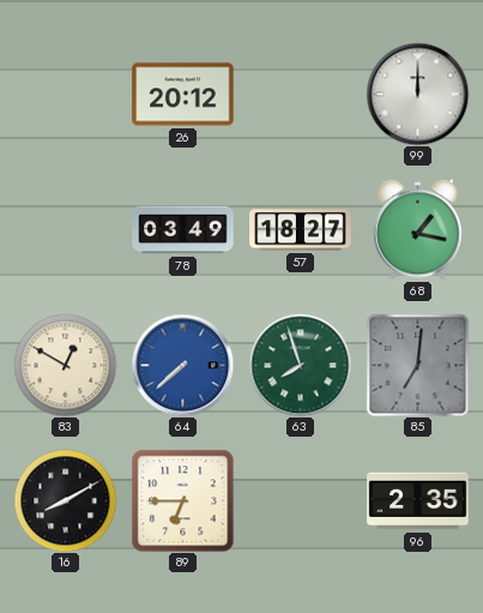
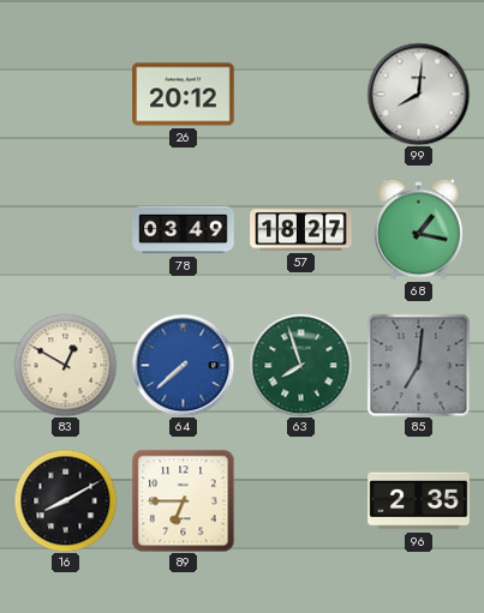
99: 12:00 -> 8:01 (418, 94)
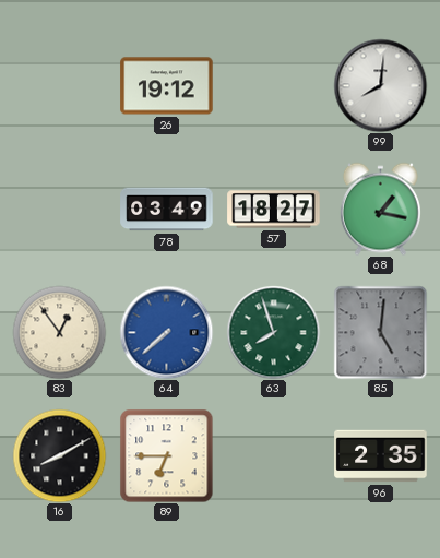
26: 20:12 -> 19:12 (167, 86)
83: 12:50 -> 12:54 (59, 332)
85: 7:01 -> 5:01 (380, 332)
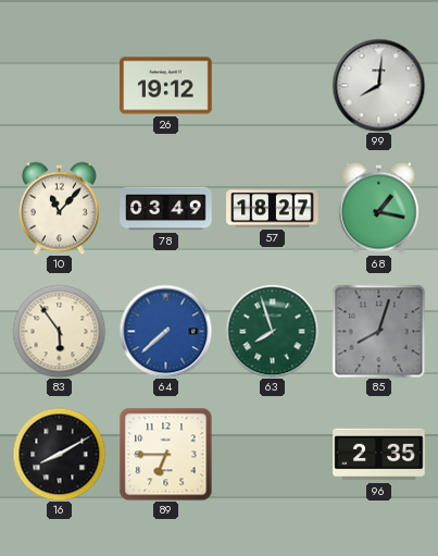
10: none -> 11:07 (59, 208)
83: 12:54 -> 5:54 (59, 331)
85: 5:01 -> 8:03 (378, 331)
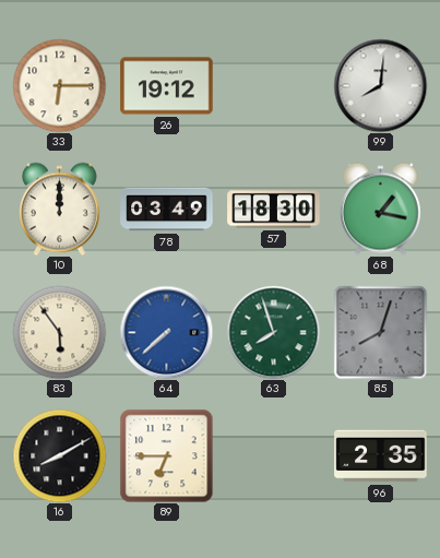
33: none -> 6:15 (59, 85)
10: 11:07 -> 12:00 (59, 209)
57: 18:27 -> 18:30 (274, 210)
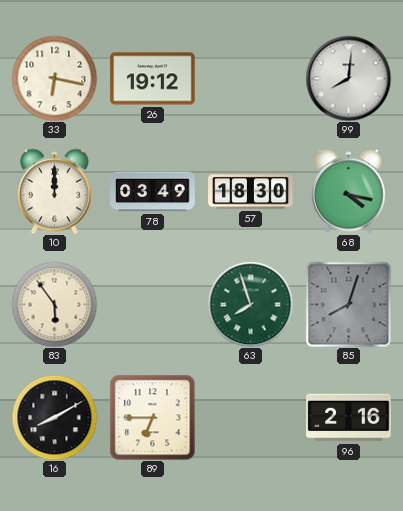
33: 6:15 -> 6:17 (54, 78)
68: 1:17 -> 4:17 (348, 191)
64: 7:38 -> none (166, 332)
96: 2:35 -> 2:16 (349, 418)
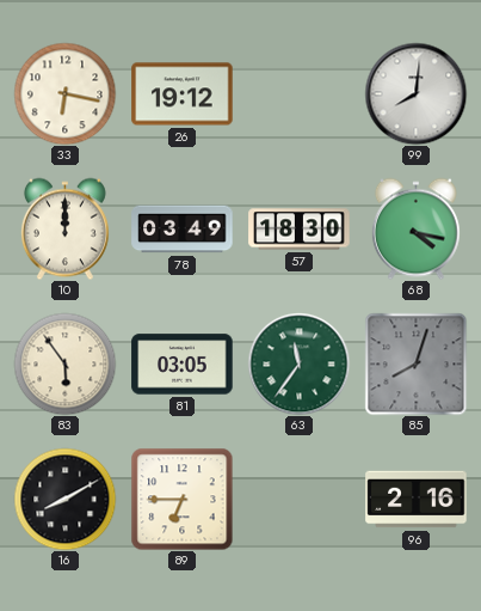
81: none -> 03:05 (183, 365)
63: 7:57 -> 11:36 (298, 363)
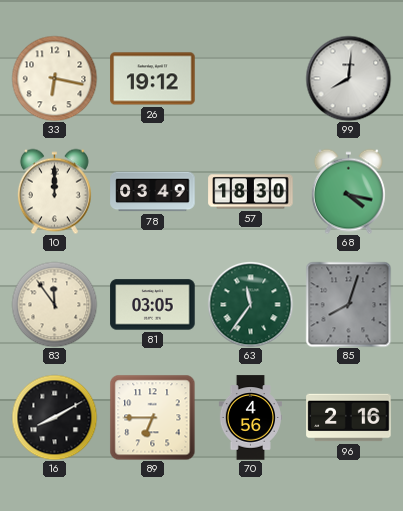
83: 5:54 -> 11:54 (54, 304)
70: none -> 4:56 (250, 418)
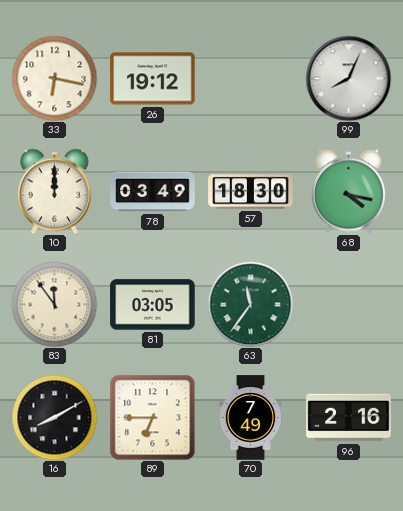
99: 8:01 -> 8:04 (348, 78)
85: 8:03 -> none (348, 304)
70: 4:56 -> 7:49 (250, 418)
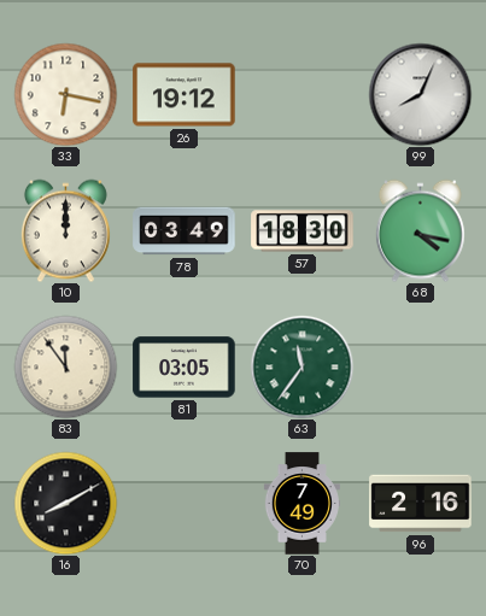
89: 6:45 -> none (152, 417)
